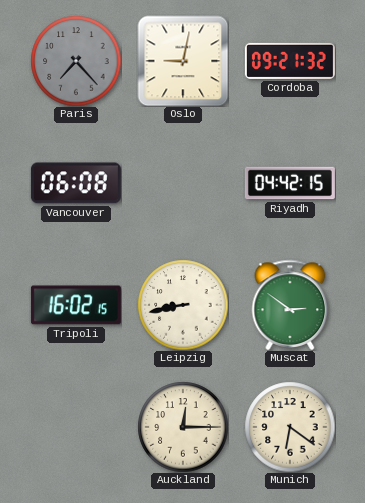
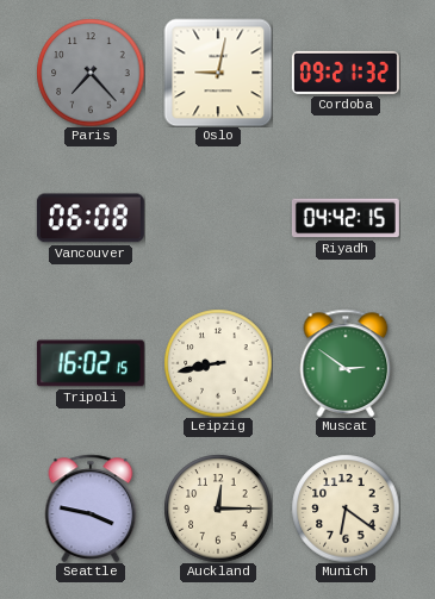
Seattle: none -> 3:47 (91, 508)
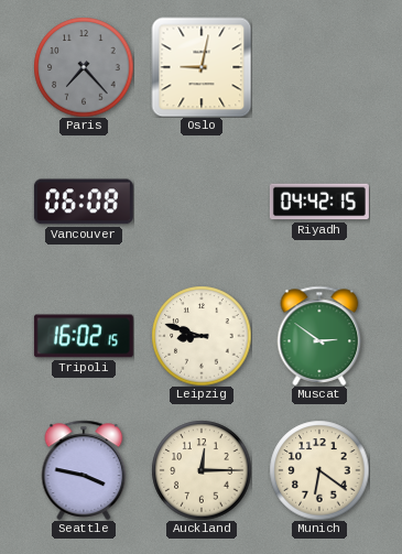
Cordoba: 09:21 -> none (346, 73)
Leipzig: 8:43 -> 8:48 (202, 336)
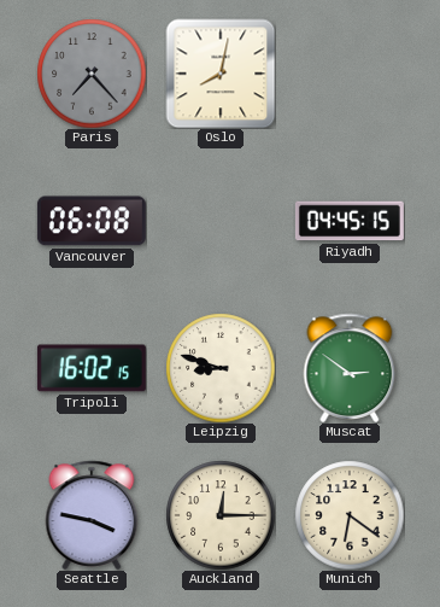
Oslo: 9:02 -> 8:02 (221, 74)
Riyadh: 04:42 -> 04:45 (350, 221)
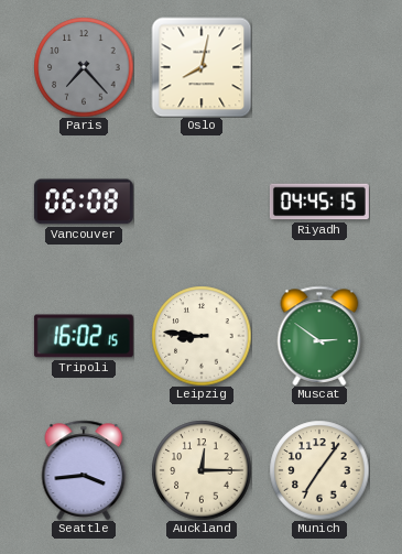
Leipzig: 8:48 -> 8:46 (202, 336)
Seattle: 3:47 -> 3:44 (84, 470)
Munich: 6:21 -> 7:06 (319, 470)
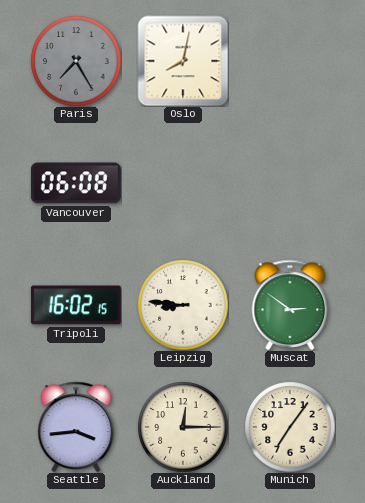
Paris: 7:23 -> 7:25 (76, 61)
Riyadh: 04:45 -> none (319, 202)
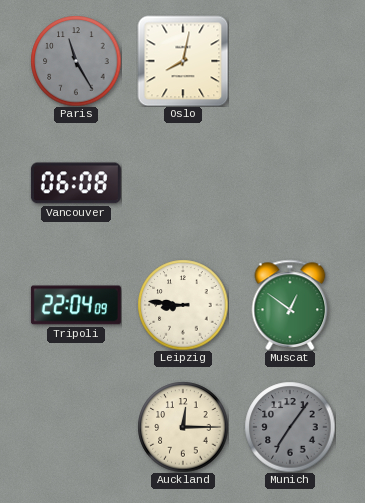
Paris: 7:25 -> 11:25 (76, 61)
Tripoli: 16:02 -> 22:04 (76, 305)
Muscat: 2:51 -> 12:51 (290, 305)
Seattle: 3:44 -> none (76, 427)
Munich dial: cream -> grey (290, 427)
